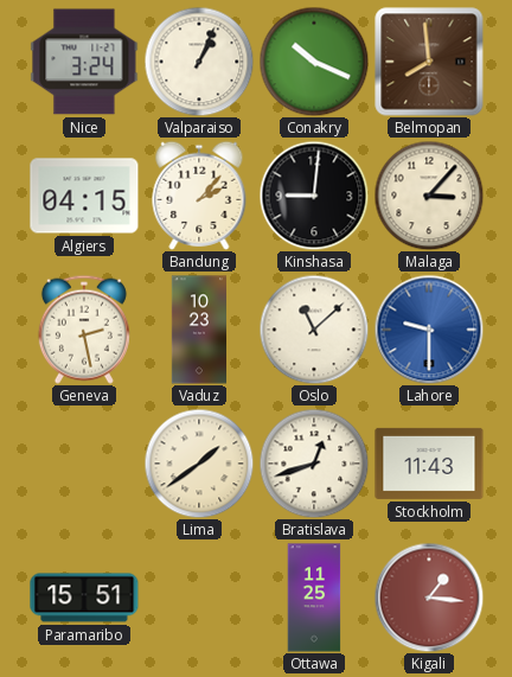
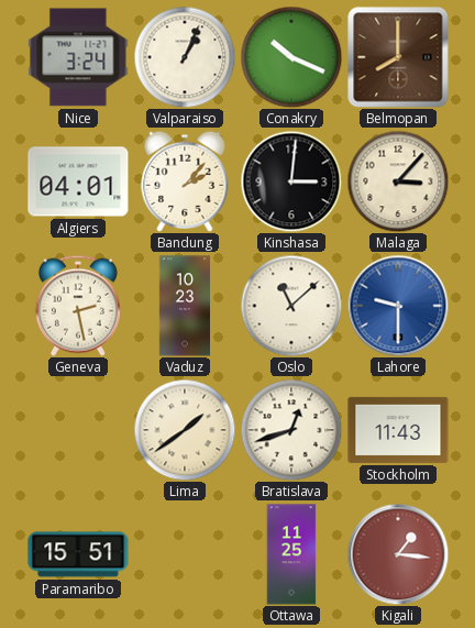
Belmopan: 7:59 -> 8:00 (398, 57)
Algiers: 04:15 -> 04:01 (78, 181)
Kinshasa: 9:01 -> 3:01 (291, 181)
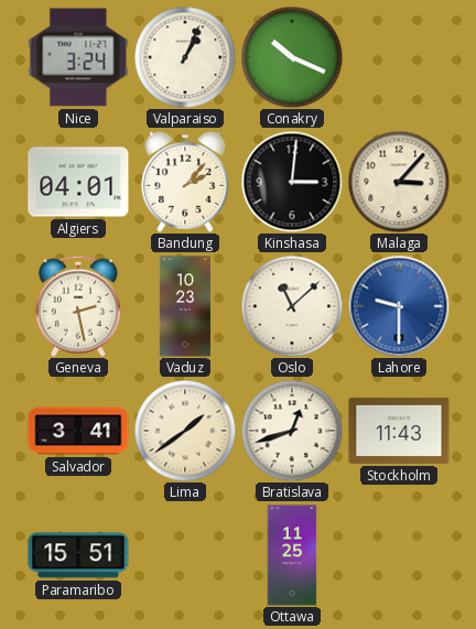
Belmopan: 8:00 -> none (398, 57)
Salvador: none -> 3:41 (78, 431)
Kigali: 1:16 -> none (398, 554)
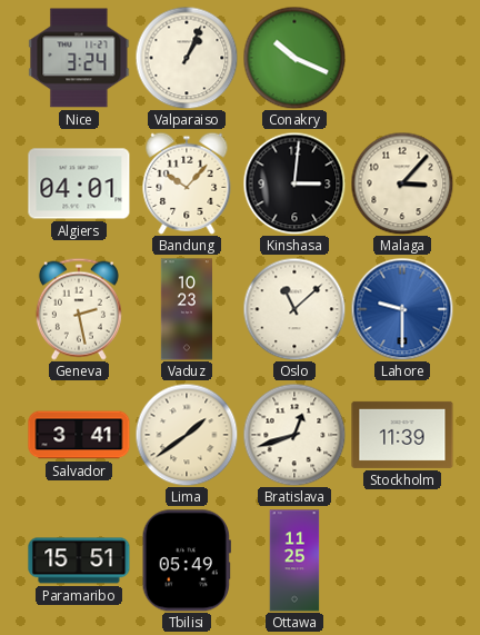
Bandung: 2:07 -> 10:07 (187, 183)
Stockholm: 11:43 -> 11:39 (402, 435)
Tbilisi: none -> 05:49 (187, 560)
